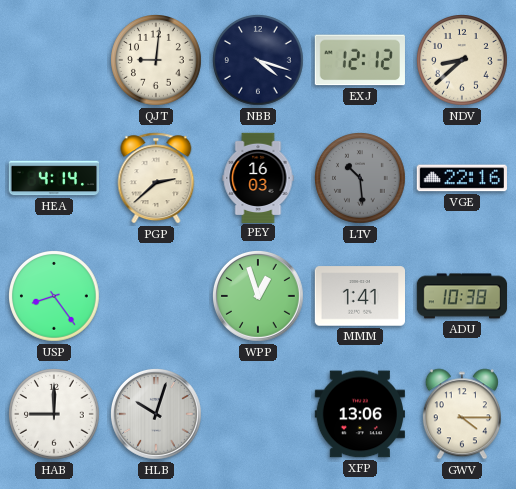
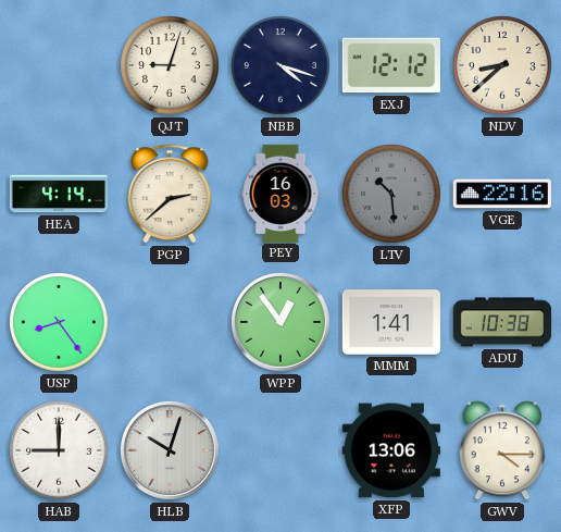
QJT: 9:01 -> 9:03 (171, 66)
WPP: 12:57 -> 12:54 (280, 322)
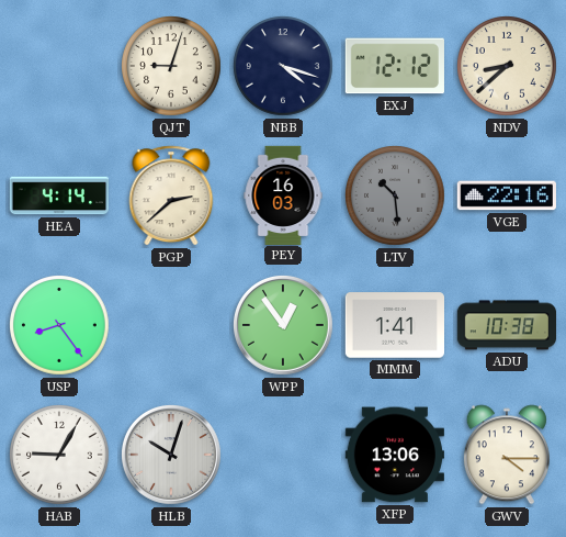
HAB: 9:00 -> 9:05 (60, 456)
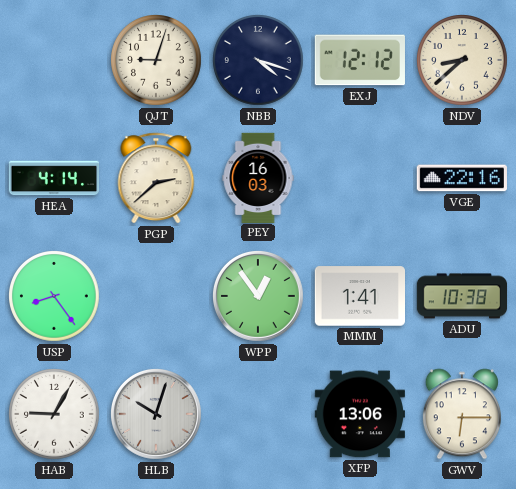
LTV: 10:29 -> none (396, 197)
GWV: 4:15 -> 6:15 (462, 414)
